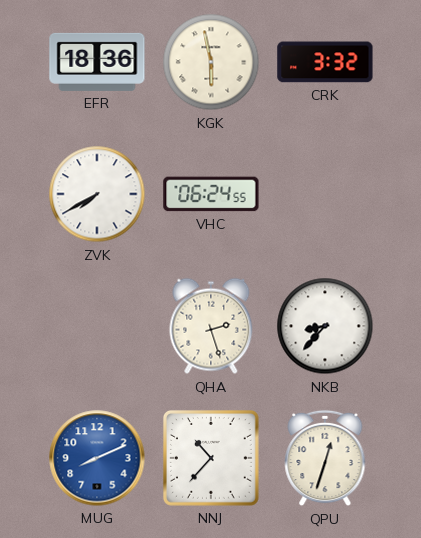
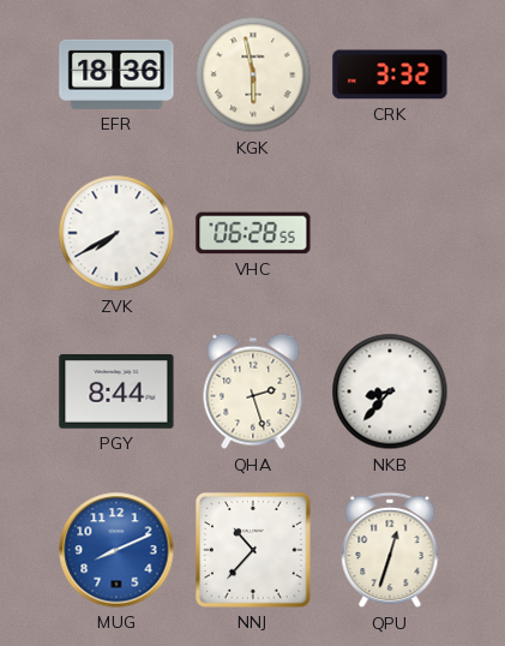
VHC: 06:24 -> 06:28 (253, 233)
PGY: none -> 8:44 (116, 393)
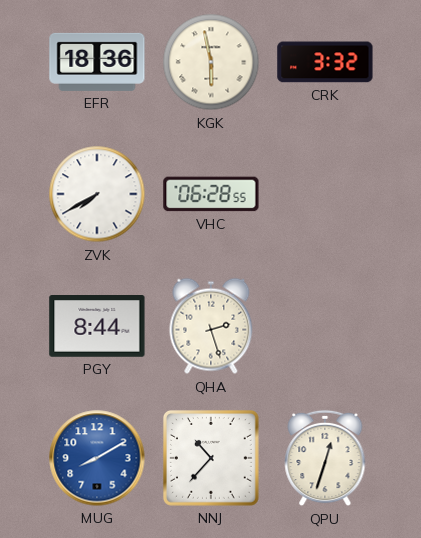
NKB: 8:37 -> none (390, 391)
MUG: 8:11 -> 8:10 (97, 458)
